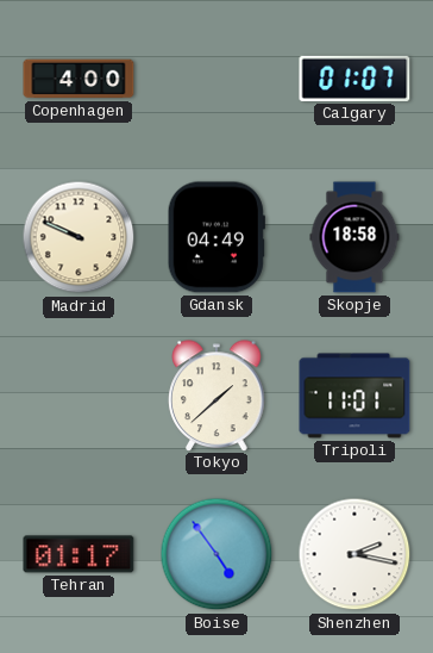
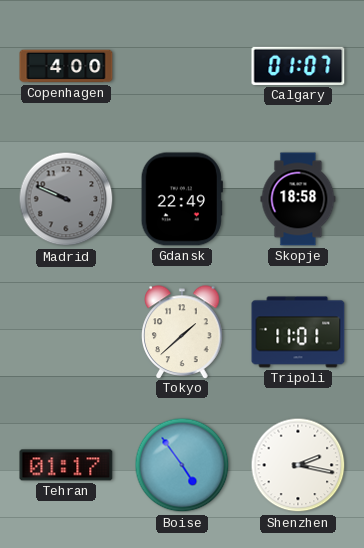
Madrid dial: cream -> grey (66, 199)
Gdansk: 04:49 -> 22:49 (182, 199)
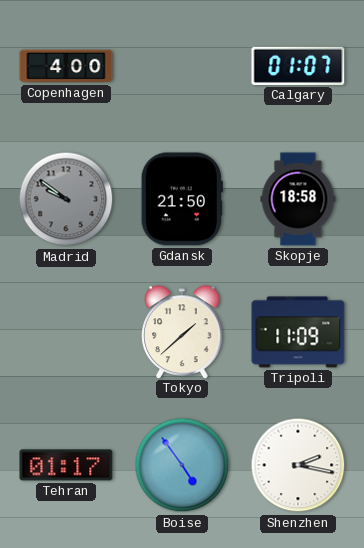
Madrid: 9:49 -> 9:51 (66, 199)
Gdansk: 22:49 -> 21:50 (182, 199)
Tripoli: 11:01 -> 11:09 (298, 332)
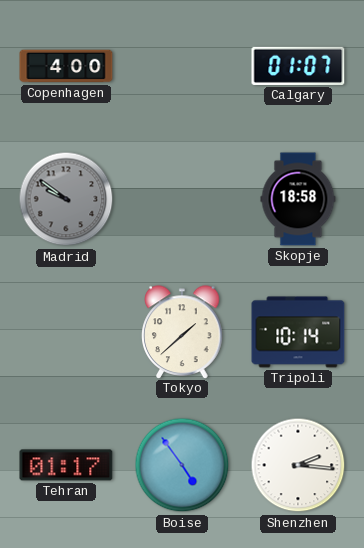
Gdansk: 21:50 -> none (182, 199)
Tripoli: 11:09 -> 10:14 (298, 332)
Shenzhen: 2:17 -> 2:16 (298, 465)
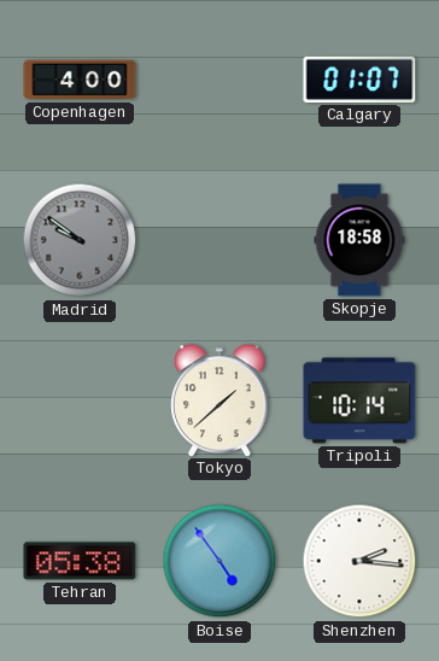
Tehran: 01:17 -> 05:38 (80, 561)
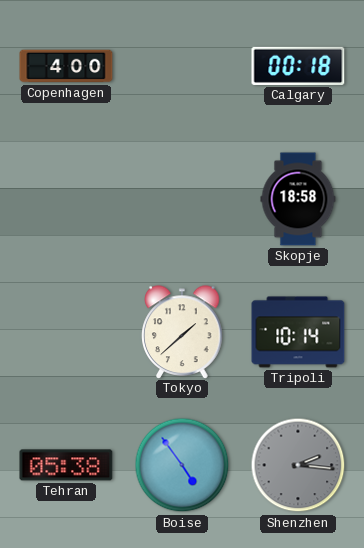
Calgary: 01:07 -> 00:18 (298, 66)
Madrid: 9:51 -> none (80, 240)
Shenzhen dial: white -> grey (298, 465)
